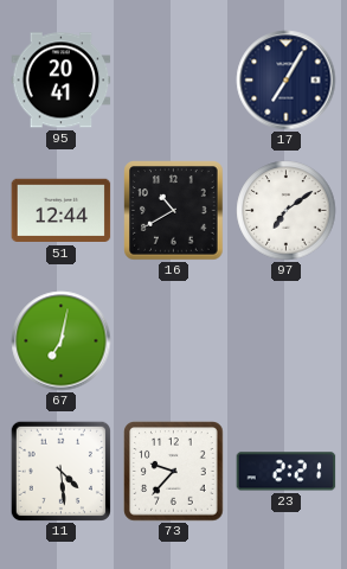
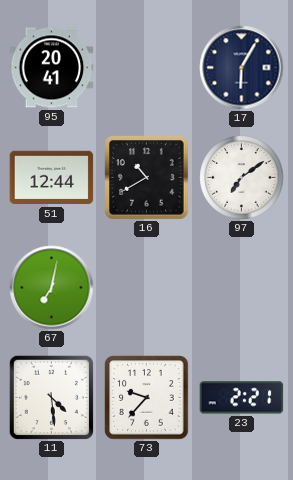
17: 7:05 -> 6:05 (242, 68)
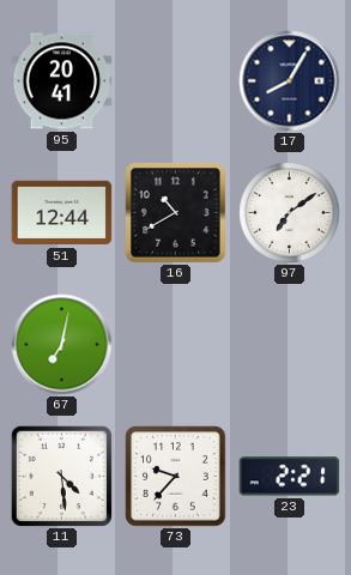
17: 6:05 -> 8:05 (290, 81)
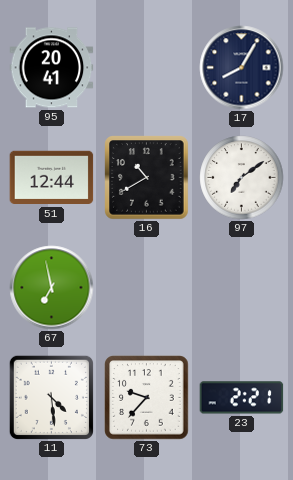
67: 7:02 -> 6:58 (52, 288)
